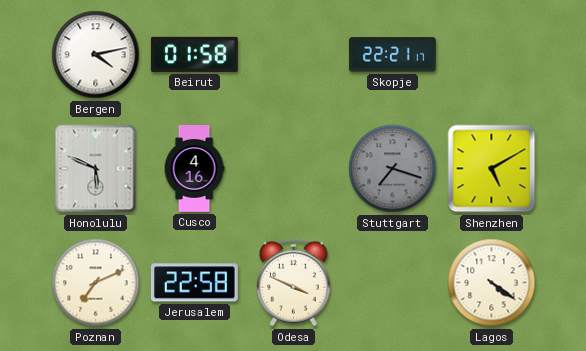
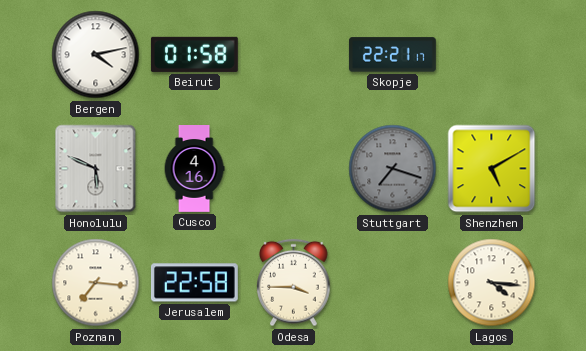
Poznan: 7:11 -> 7:16 (96, 283)
Odesa: 3:49 -> 3:45 (294, 283)
Lagos: 4:21 -> 4:16 (492, 283)
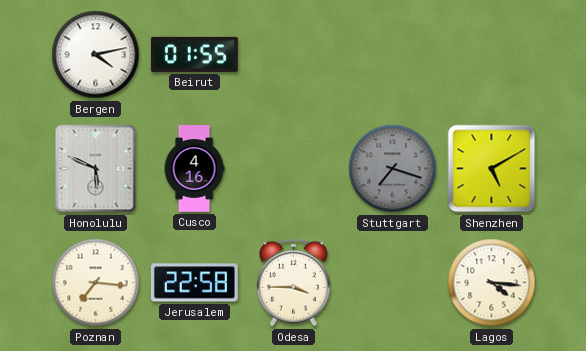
Beirut: 01:58 -> 01:55 (194, 54)
Skopje: 22:21 -> none (392, 55)
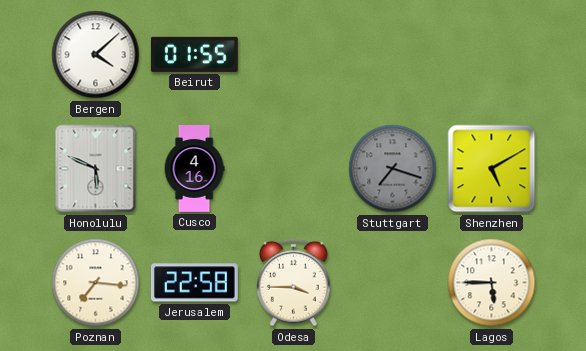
Bergen: 4:13 -> 4:08 (96, 55)
Lagos: 4:16 -> 5:45 (492, 283)
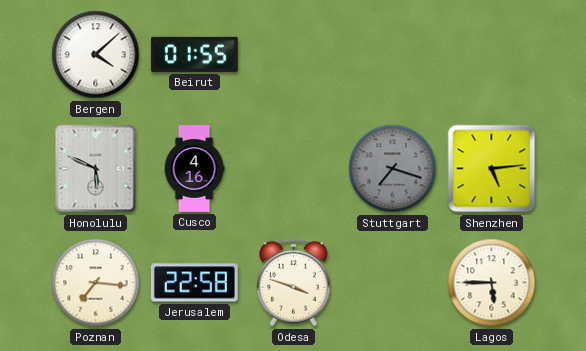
Shenzhen: 5:10 -> 5:14 (492, 169)
Odesa: 3:45 -> 3:48 (294, 283)
